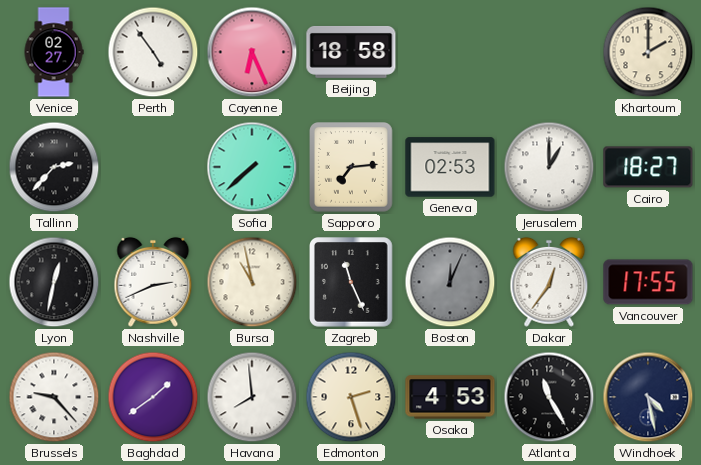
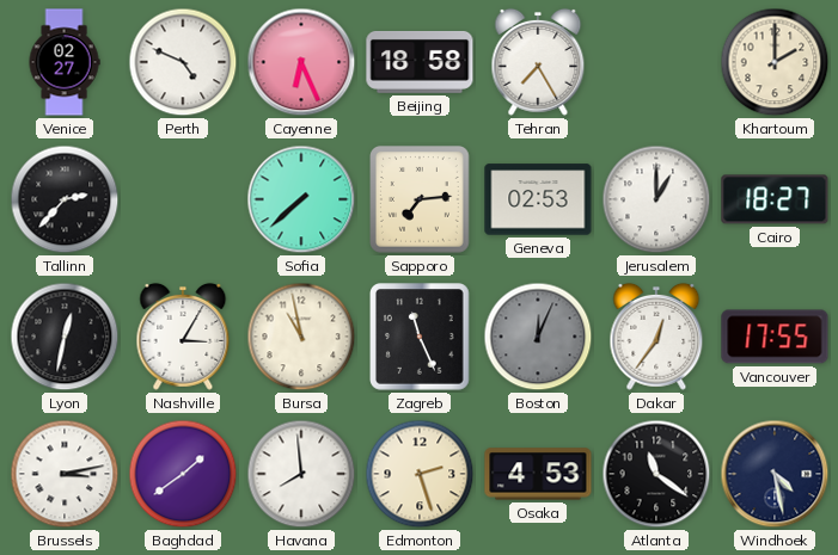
Perth: 4:54 -> 4:49 (183, 62)
Tehran: none -> 7:25 (538, 62)
Nashville: 2:41 -> 3:05 (183, 337)
Brussels: 9:23 -> 3:13 (65, 474)
Atlanta: 11:25 -> 11:21 (656, 474)
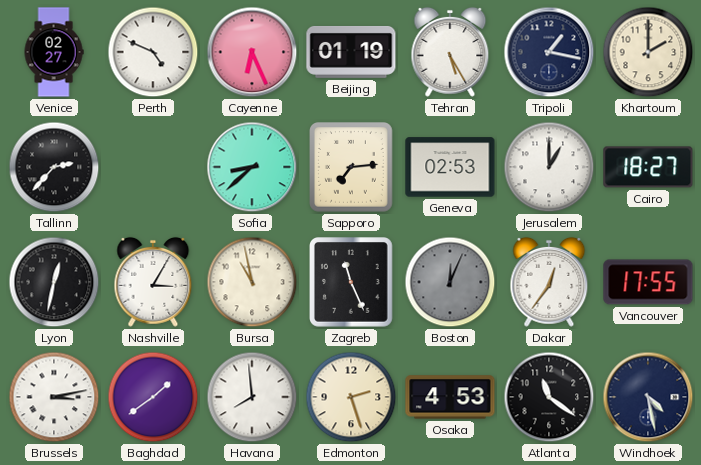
Beijing: 18:58 -> 01:19 (351, 52)
Tehran: 7:25 -> 5:25 (450, 52)
Tripoli: none -> 1:17 (549, 52)
Sofia: 7:38 -> 8:38 (252, 167)
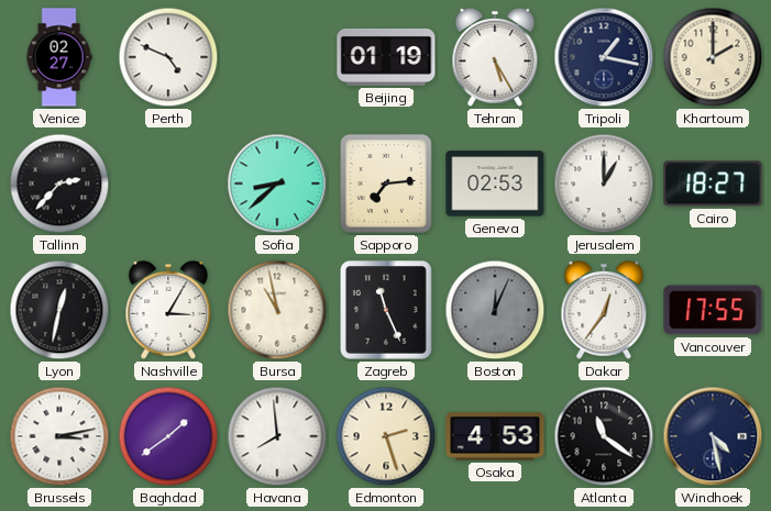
Cayenne: 6:26 -> none (252, 52)
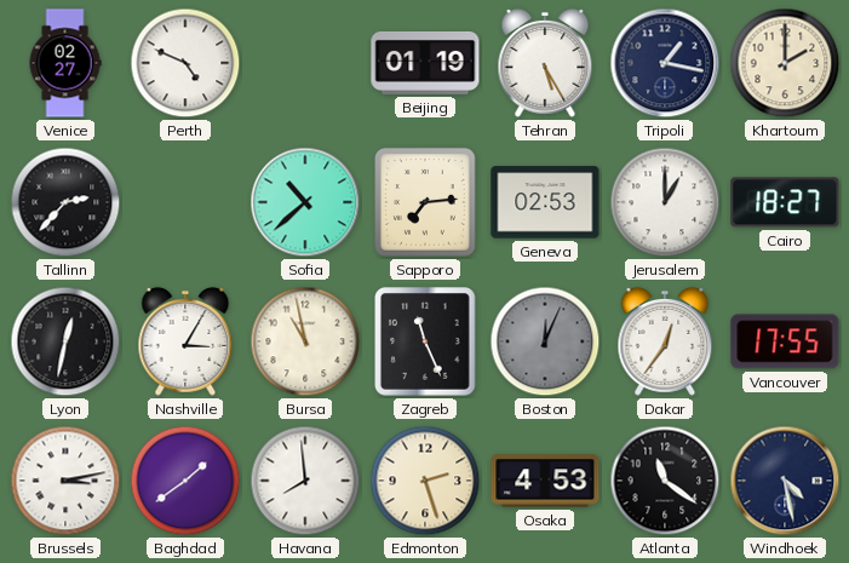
Sofia: 8:38 -> 10:38 (305, 202)
